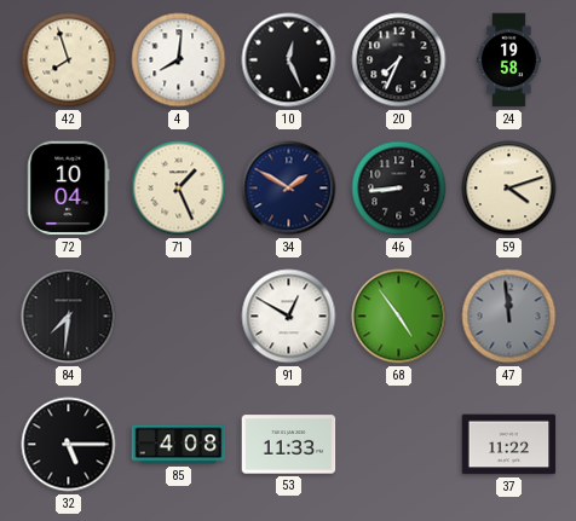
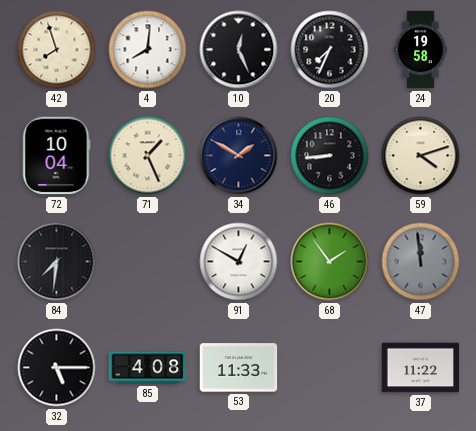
68: 4:54 -> 1:54 (330, 262)
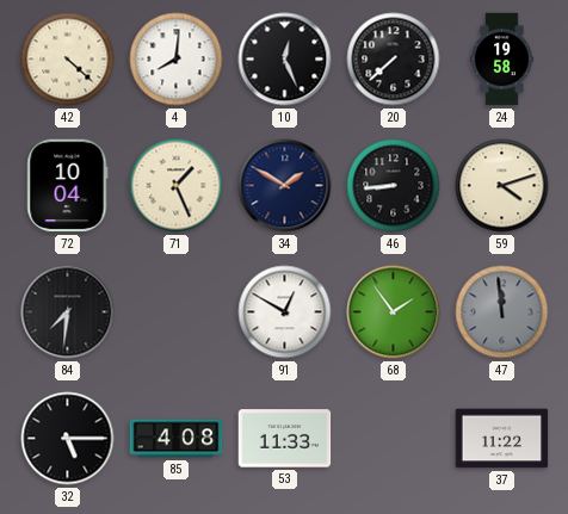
42: 7:57 -> 4:22 (68, 60)
20: 7:34 -> 7:38 (394, 60)
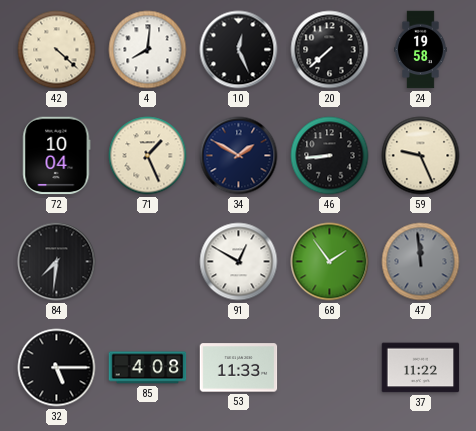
59: 4:12 -> 9:26 (421, 156)
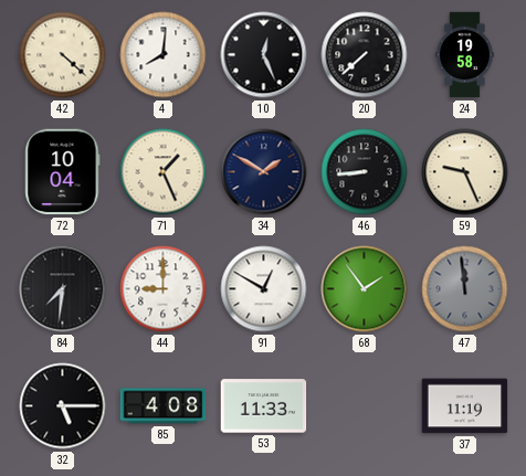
44: none -> 9:00 (164, 289)
37: 11:22 -> 11:19 (465, 406)
